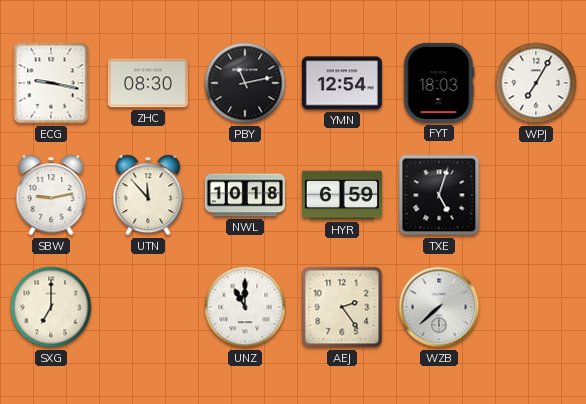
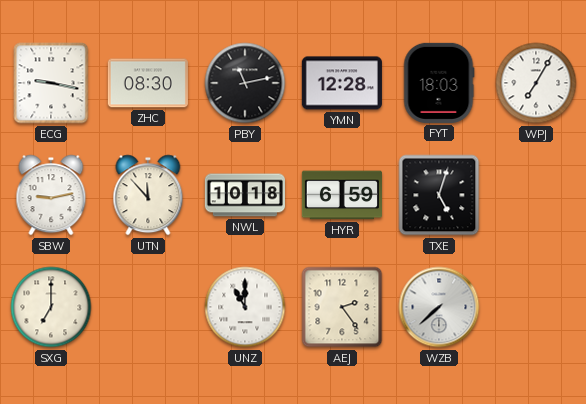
YMN: 12:54 -> 12:28 (342, 83)
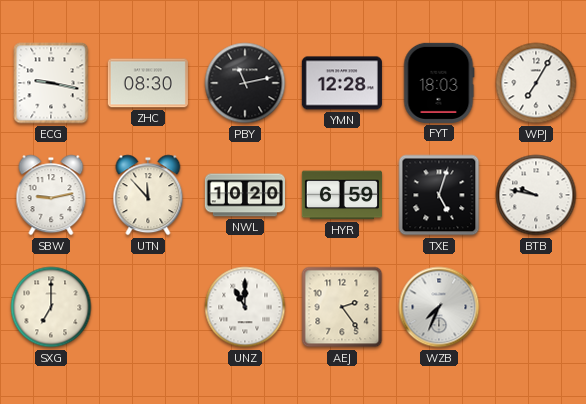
NWL: 10:18 -> 10:20 (245, 195)
BTB: none -> 9:47 (536, 195)
WZB: 7:38 -> 7:34 (439, 307)
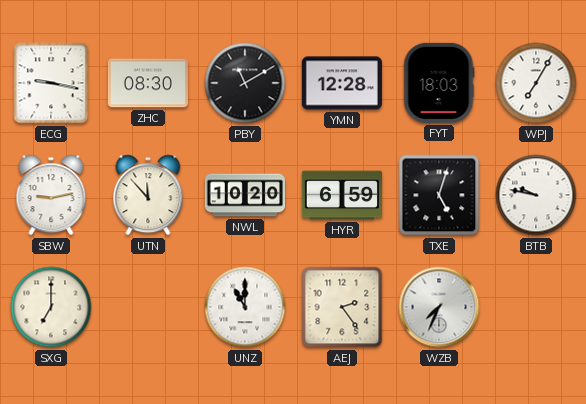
PBY: 11:13 -> 11:10 (245, 83)
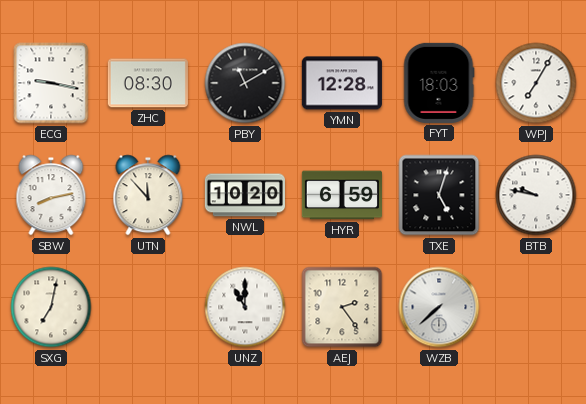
SBW: 9:13 -> 8:13 (51, 195)
SXG: 7:00 -> 7:02 (51, 307)
WZB: 7:34 -> 7:38 (439, 307)
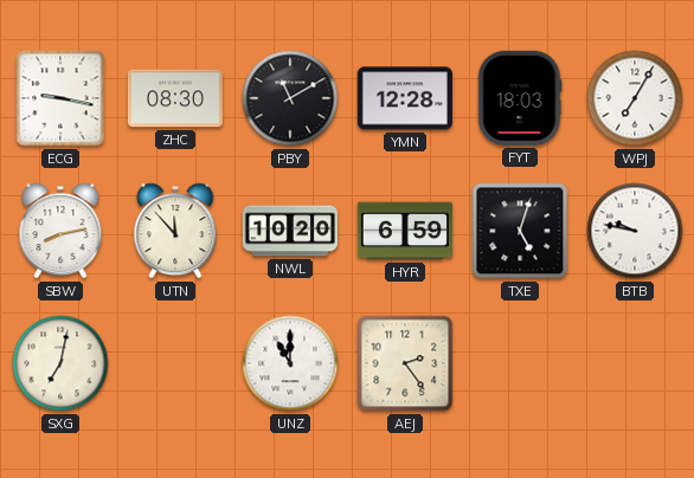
WZB: 7:38 -> none (439, 307)
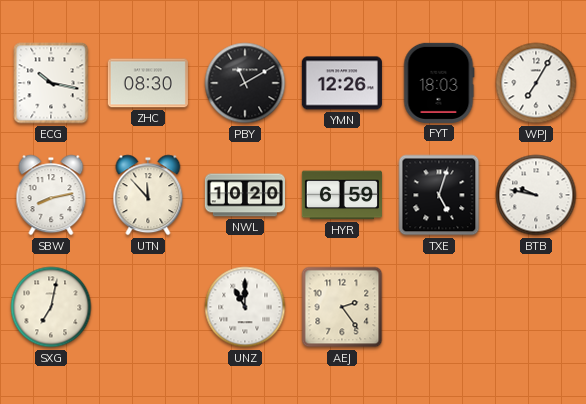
ECG: 9:17 -> 10:17 (51, 83)
YMN: 12:28 -> 12:26 (342, 83)
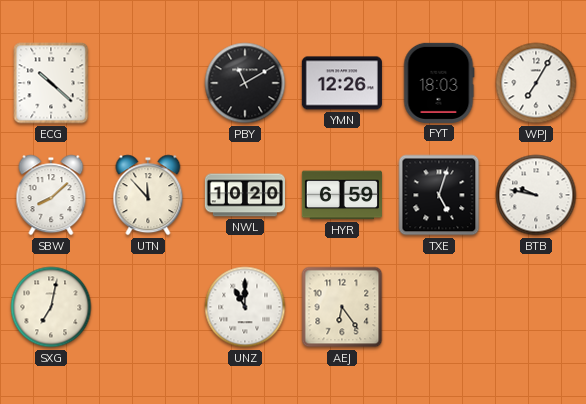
ECG: 10:17 -> 10:22 (51, 83)
ZHC: 08:30 -> none (148, 83)
SBW: 8:13 -> 8:08 (51, 195)
AEJ: 2:24 -> 6:24 (342, 307)
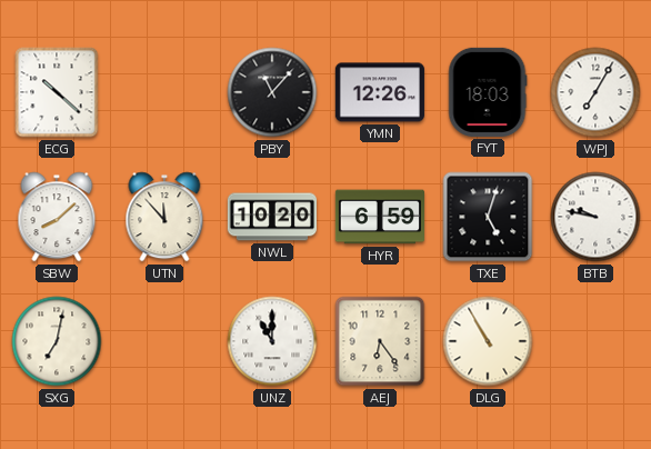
PBY: 11:10 -> 11:07 (272, 92)
DLG: none -> 10:55 (488, 341)
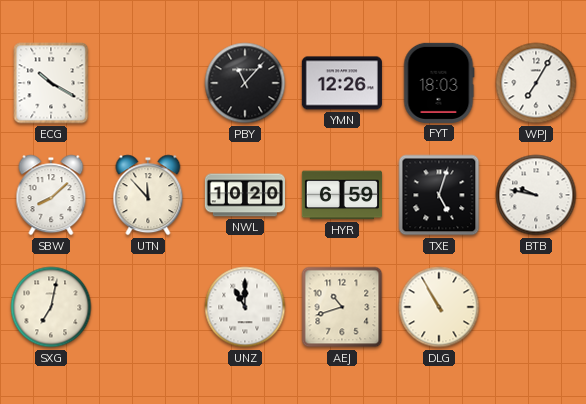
ECG: 10:22 -> 10:20 (51, 83)
AEJ: 6:24 -> 10:42 (342, 307)
